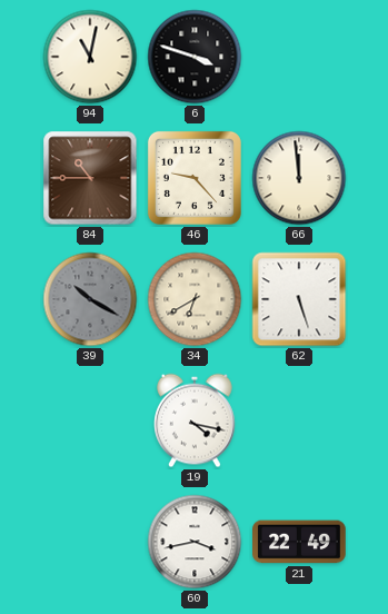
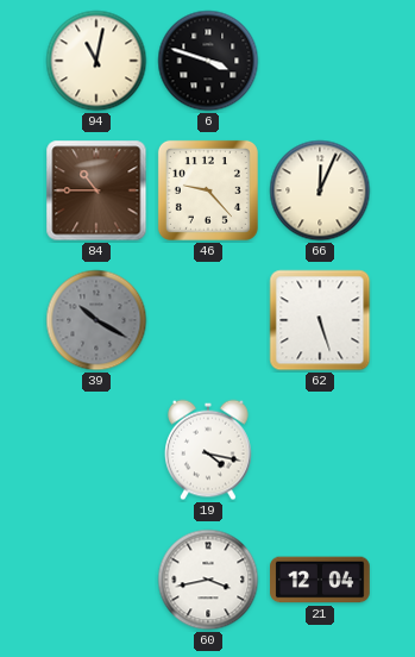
66: 11:59 -> 12:04 (320, 190)
34: 6:40 -> none (195, 299)
21: 22:49 -> 12:04 (320, 580)
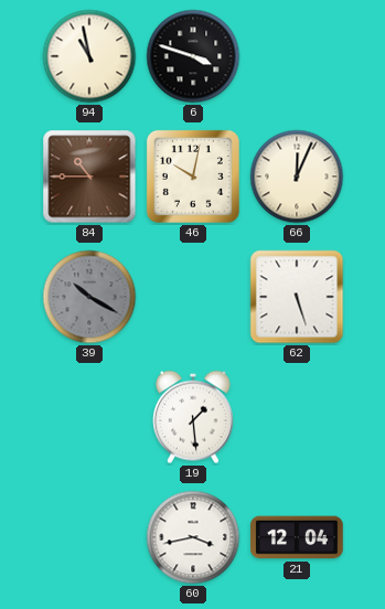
94: 11:02 -> 10:58 (89, 56)
46: 9:23 -> 10:02 (193, 177)
19: 4:17 -> 1:29 (194, 417)
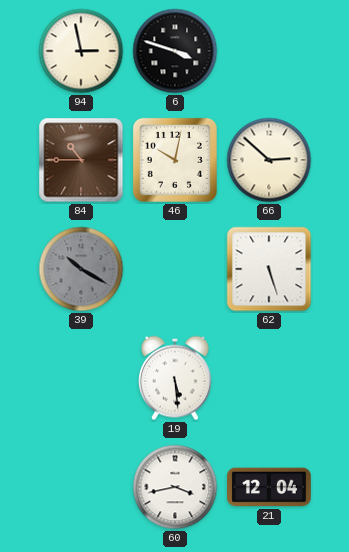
94: 10:58 -> 2:58 (81, 51)
66: 12:04 -> 2:52 (269, 160)
19: 1:29 -> 5:29 (176, 378)
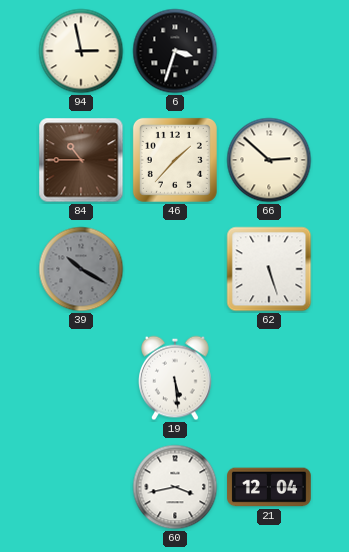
6: 3:48 -> 3:33 (175, 51)
46: 10:02 -> 1:37 (175, 160)
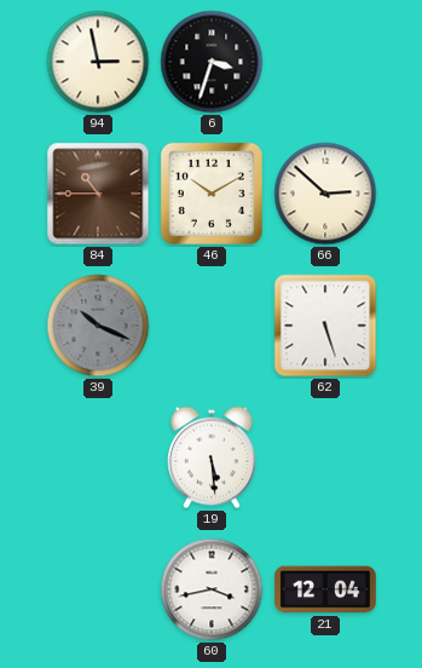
46: 1:37 -> 10:10 (212, 194)
39: 10:20 -> 10:19 (98, 326)
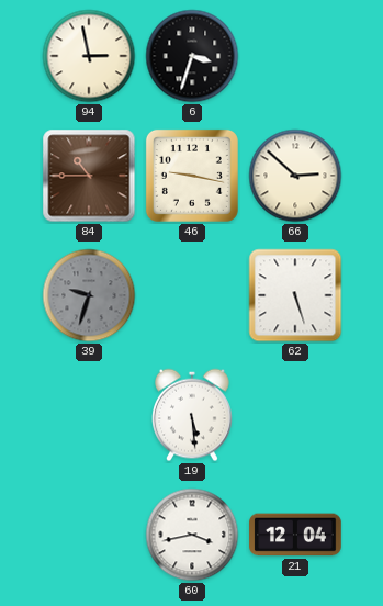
46: 10:10 -> 9:17 (192, 176)
39: 10:19 -> 9:33 (89, 295)
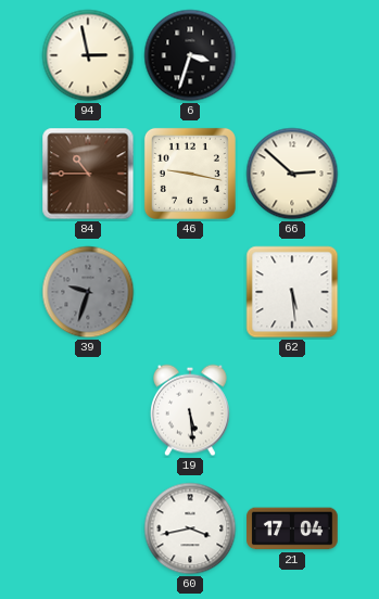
62: 5:27 -> 5:29 (292, 292)
21: 12:04 -> 17:04 (292, 528)
